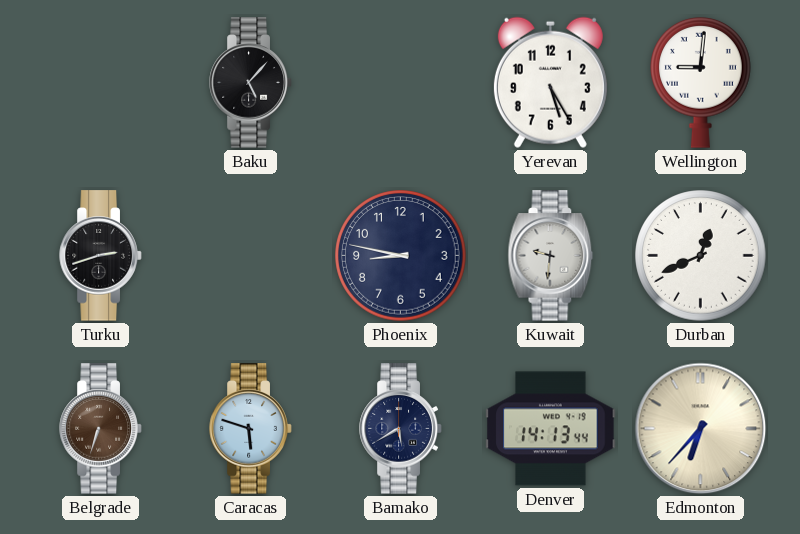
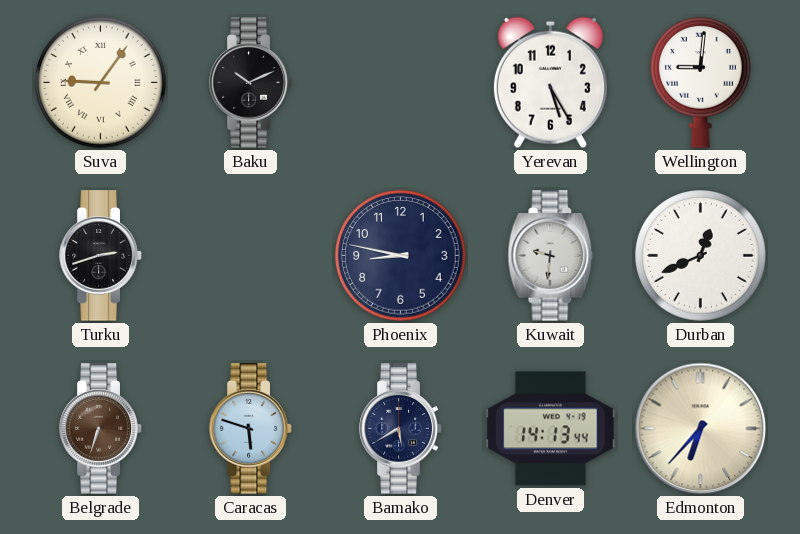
Suva: none -> 9:06 (101, 83)
Baku: 5:07 -> 10:11 (251, 83)
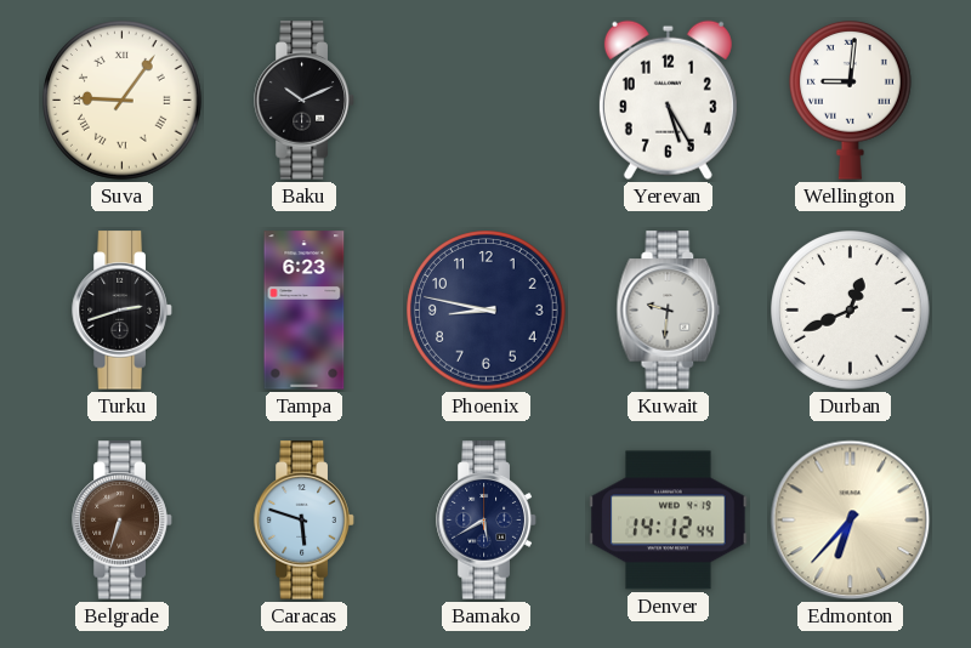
Tampa: none -> 6:23 (305, 311)
Denver: 14:13 -> 14:12 (669, 521)
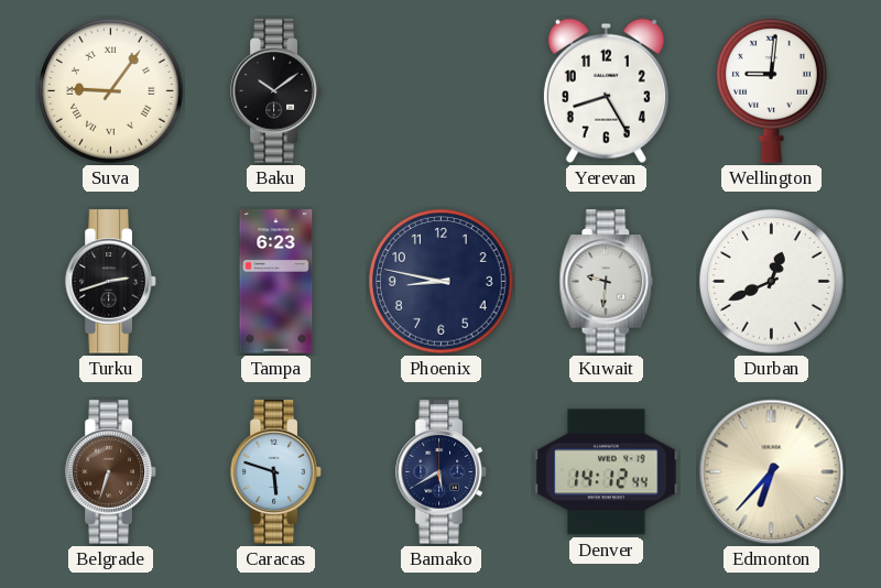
Baku: 10:11 -> 10:09 (276, 91)
Yerevan: 5:25 -> 8:25 (606, 90)
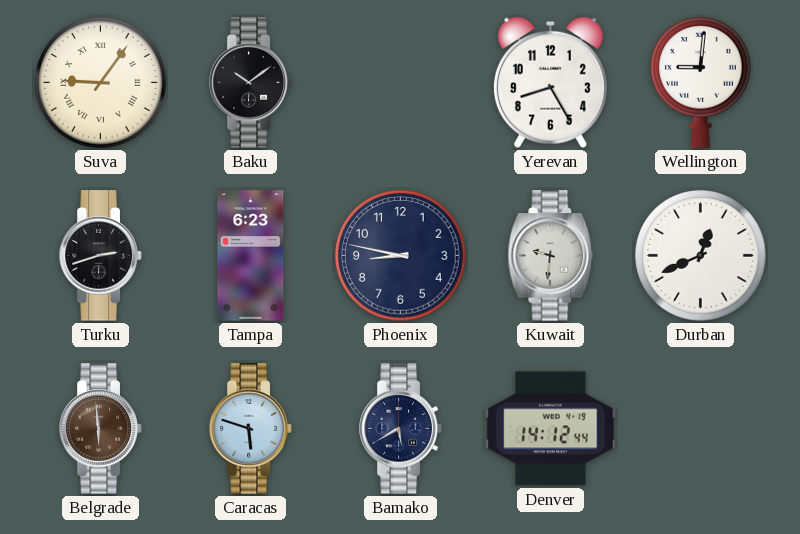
Belgrade: 6:33 -> 5:59 (101, 429)
Edmonton: 6:37 -> none (772, 472)
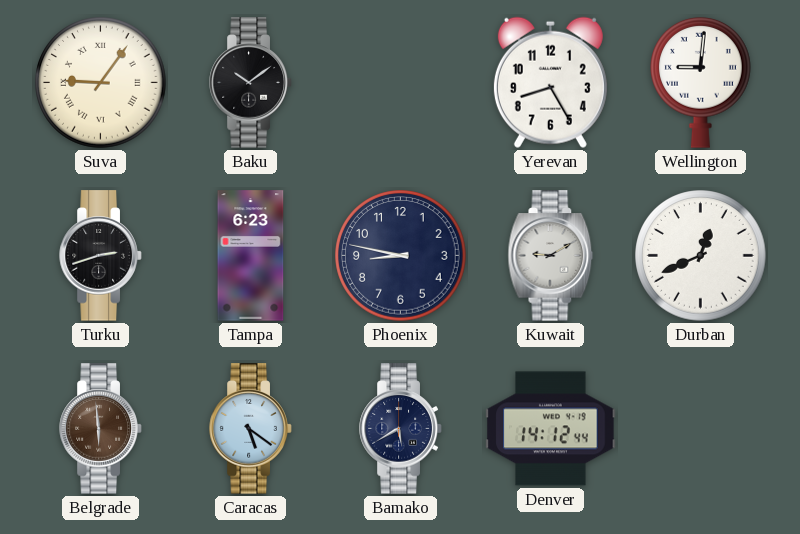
Kuwait: 9:31 -> 9:10 (551, 256)
Caracas: 5:48 -> 5:21 (251, 429)
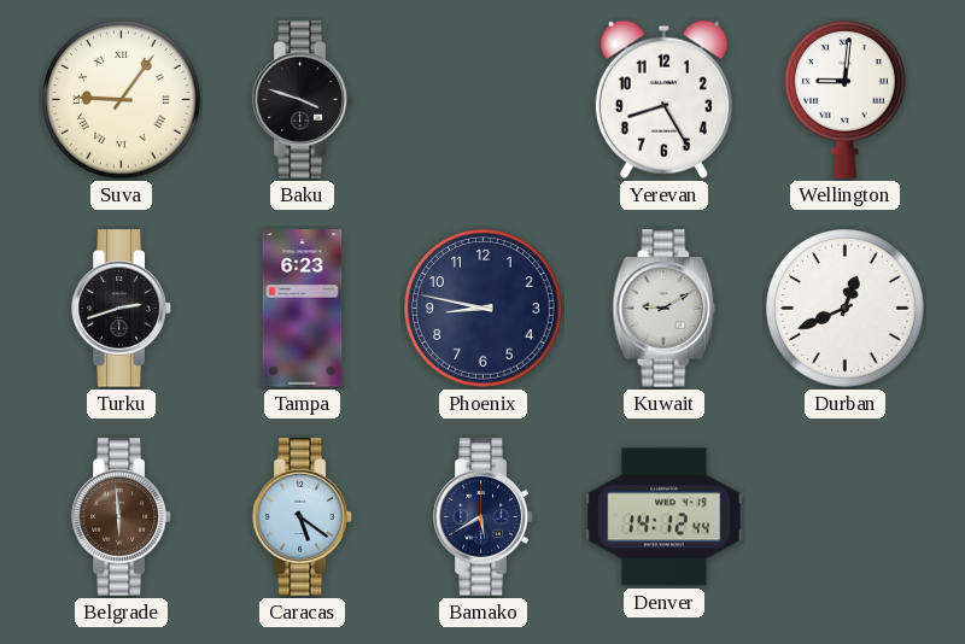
Baku: 10:09 -> 3:48 (303, 100)
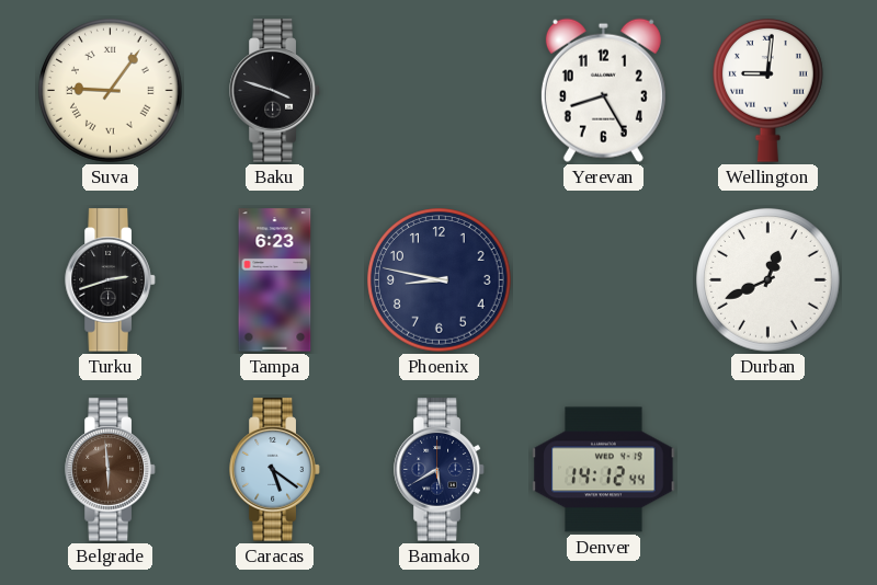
Kuwait: 9:10 -> none (665, 309)
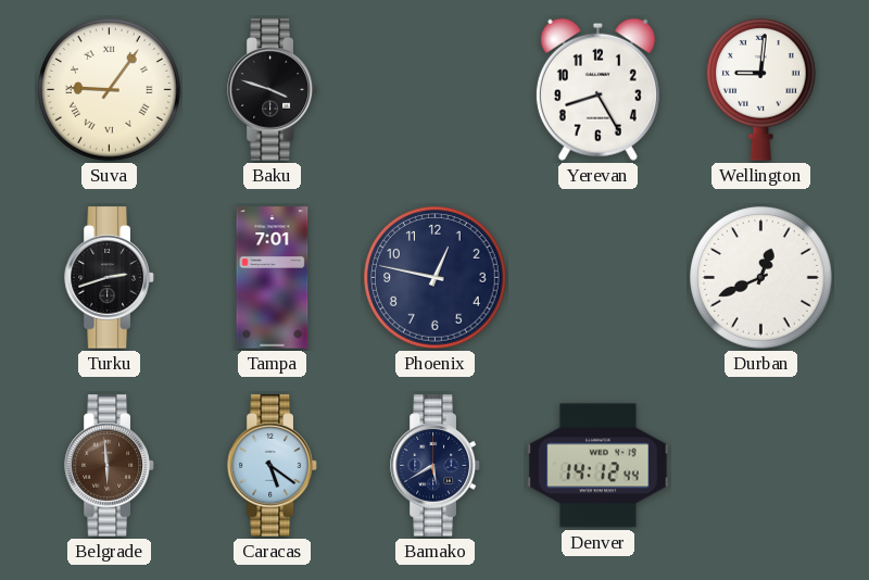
Tampa: 6:23 -> 7:01 (273, 278)
Phoenix: 8:47 -> 12:47 (436, 278)
